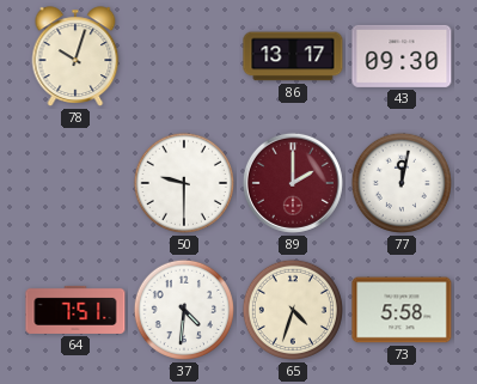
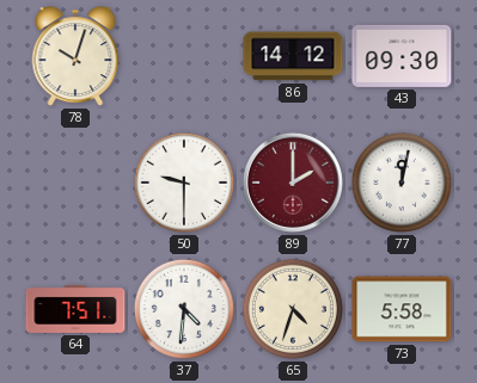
86: 13:17 -> 14:12 (293, 56)
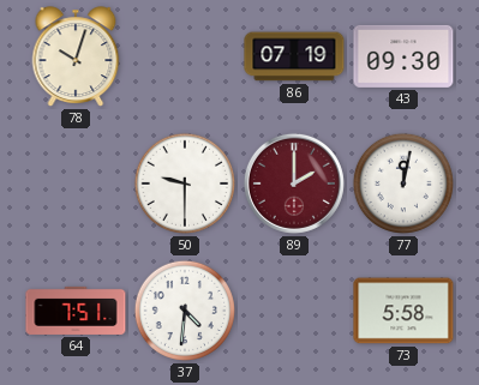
86: 14:12 -> 07:19 (294, 56)
65: 4:33 -> none (293, 309)
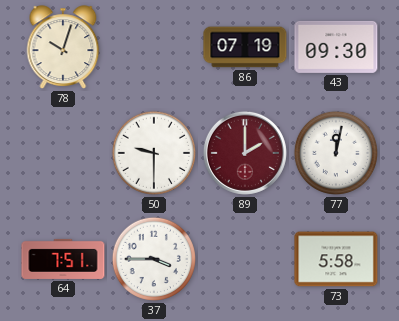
37: 4:31 -> 3:45 (154, 259)
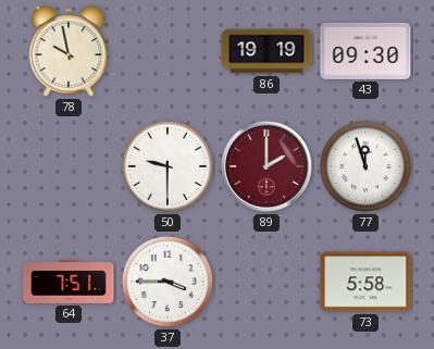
78: 10:03 -> 9:58 (69, 51)
86: 07:19 -> 19:19 (266, 51)
77: 12:02 -> 11:57 (365, 166)
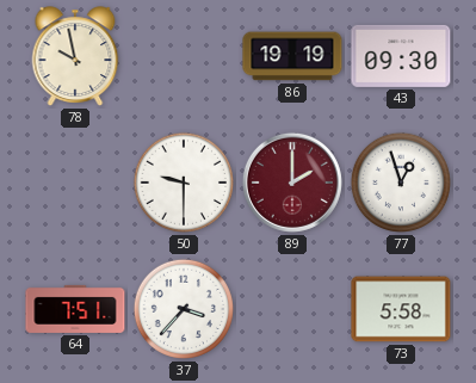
77: 11:57 -> 12:57 (401, 183)
37: 3:45 -> 3:37 (184, 309)
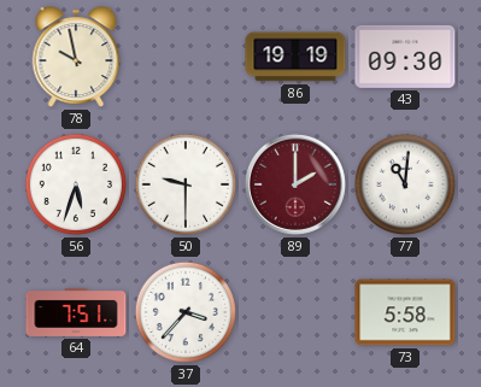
56: none -> 5:33 (76, 184)
77: 12:57 -> 11:01 (405, 184)
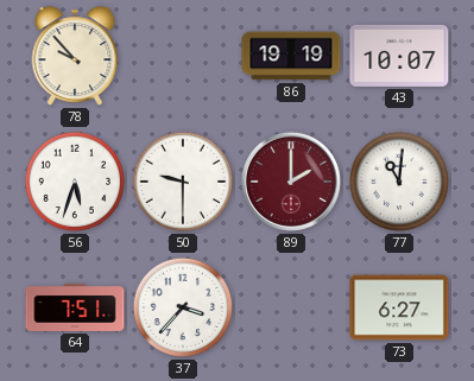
78: 9:58 -> 9:53 (75, 56)
43: 09:30 -> 10:07 (399, 56)
73: 5:58 -> 6:27 (399, 307)
